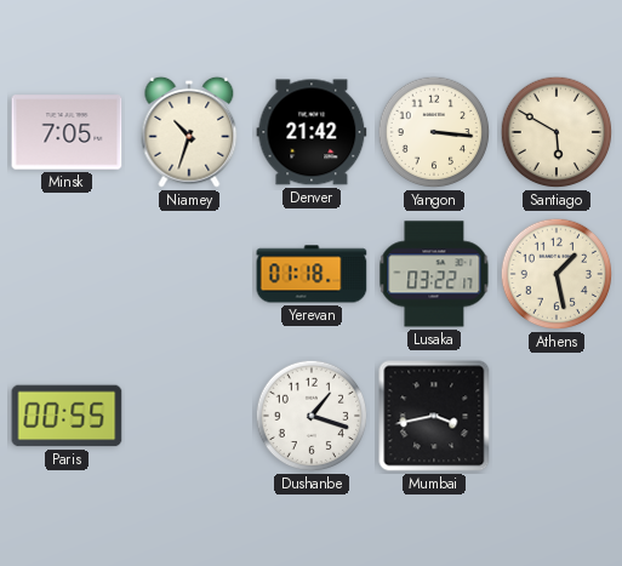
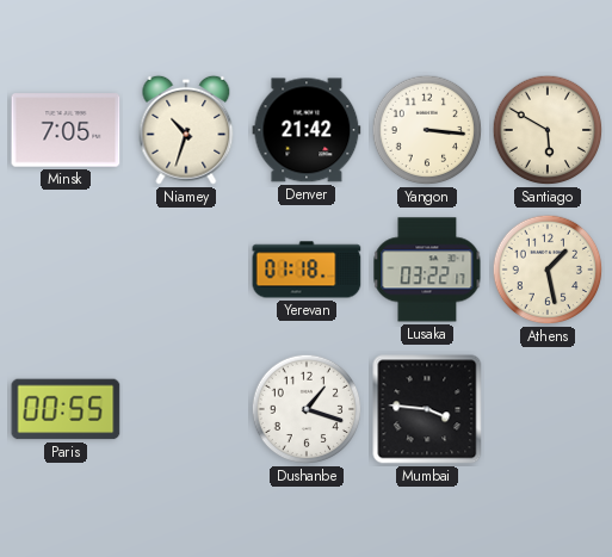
Mumbai: 3:43 -> 3:46 (427, 409)
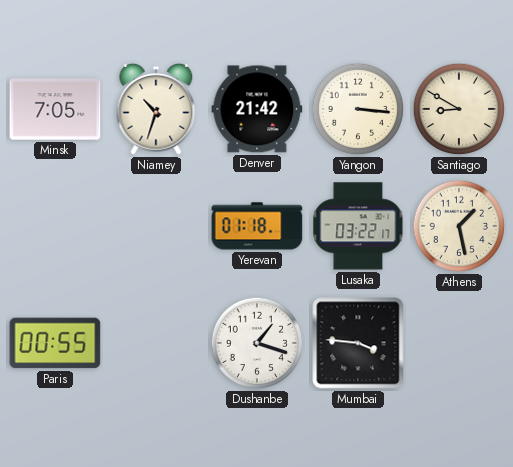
Santiago: 5:50 -> 8:50 (459, 109)
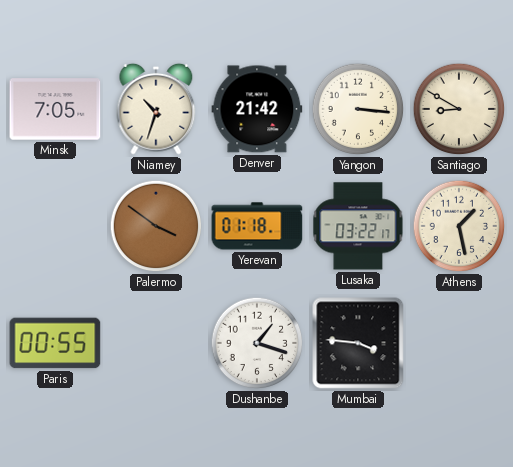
Palermo: none -> 3:51 (156, 226)
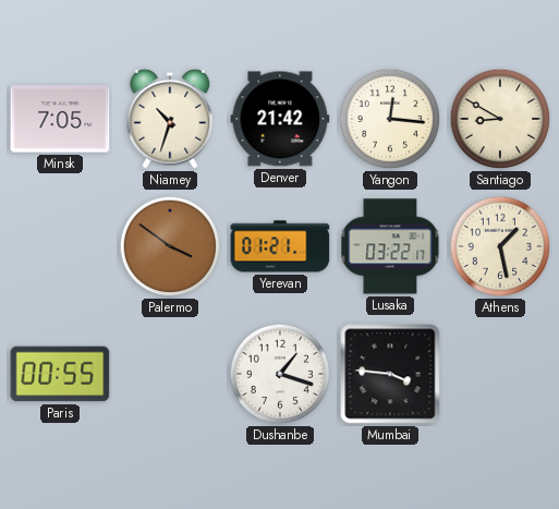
Yangon: 3:16 -> 12:16 (390, 119)
Yerevan: 01:18 -> 01:21 (280, 246)
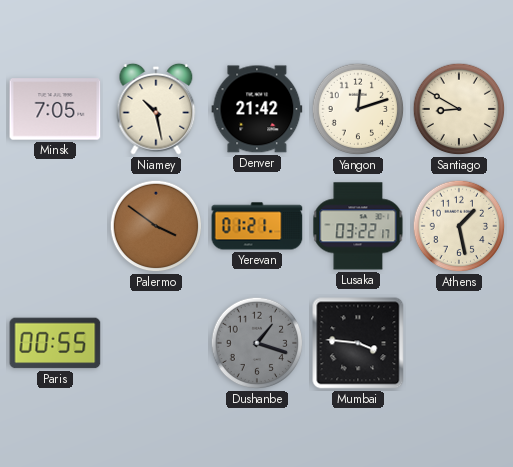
Niamey: 10:33 -> 10:28 (156, 109)
Yangon: 12:16 -> 12:12 (358, 109)
Dushanbe dial: white -> grey (257, 343)
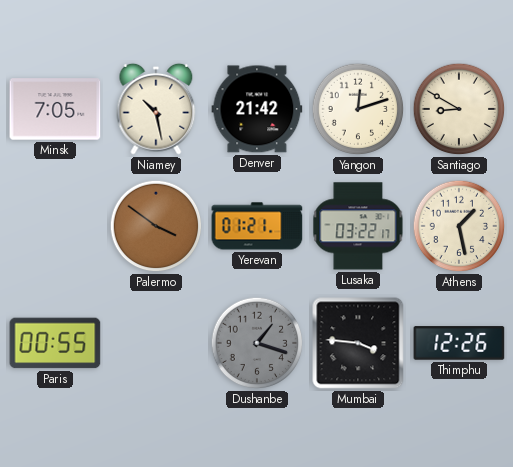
Thimphu: none -> 12:26 (459, 343)
